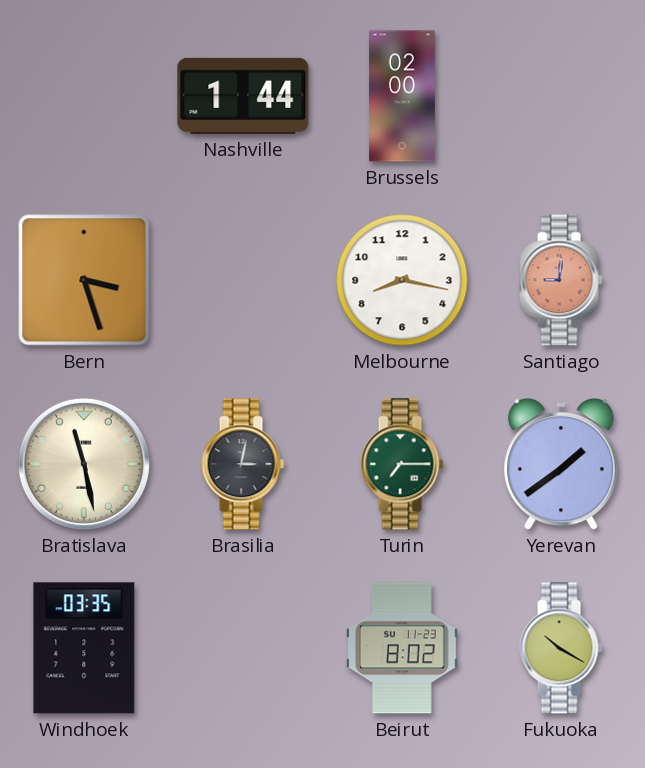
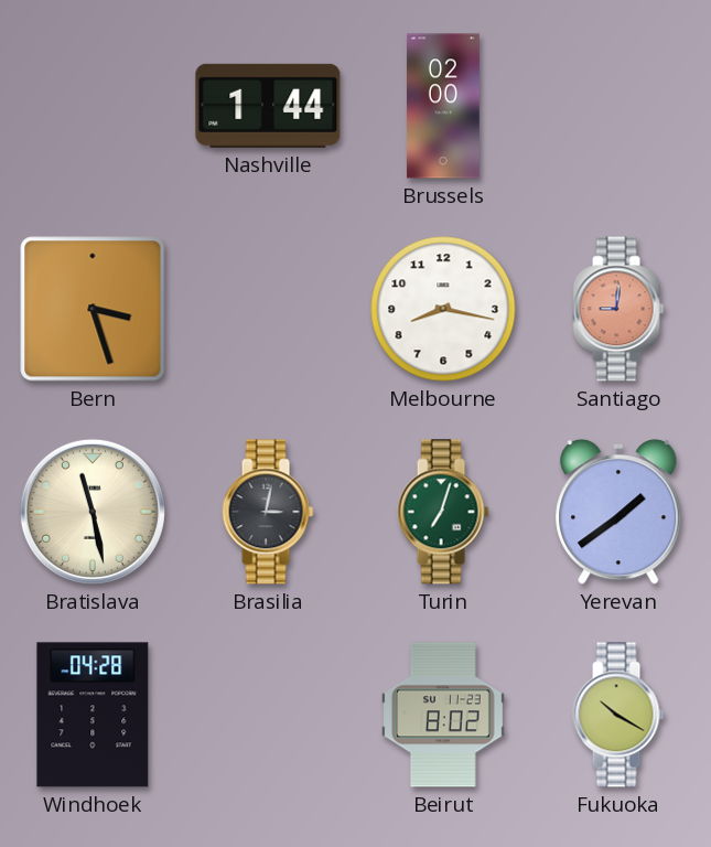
Turin: 7:15 -> 7:03 (443, 512)
Windhoek: 03:35 -> 04:28 (93, 715)
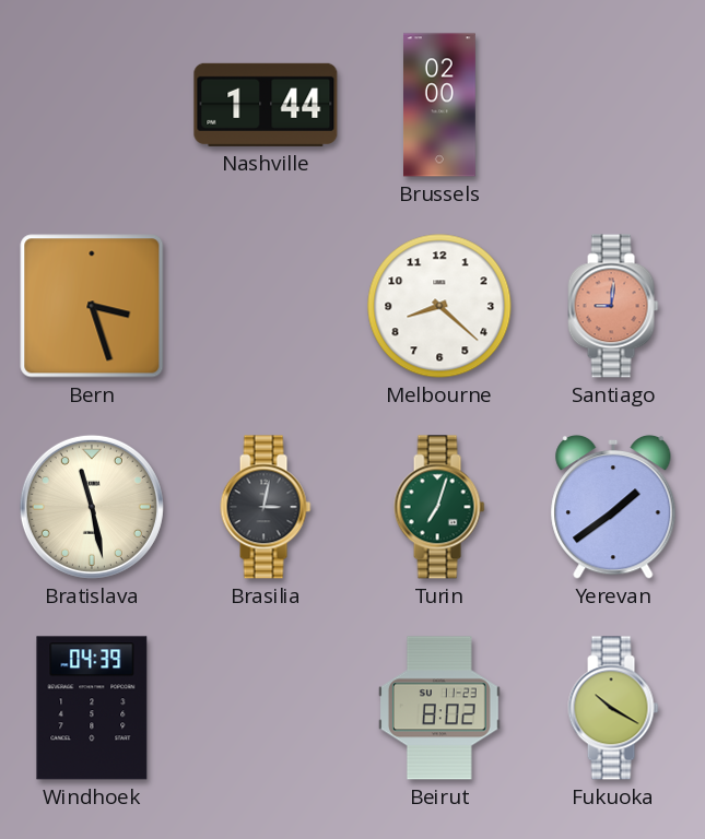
Melbourne: 8:17 -> 8:22 (439, 306)
Windhoek: 04:28 -> 04:39 (92, 708)
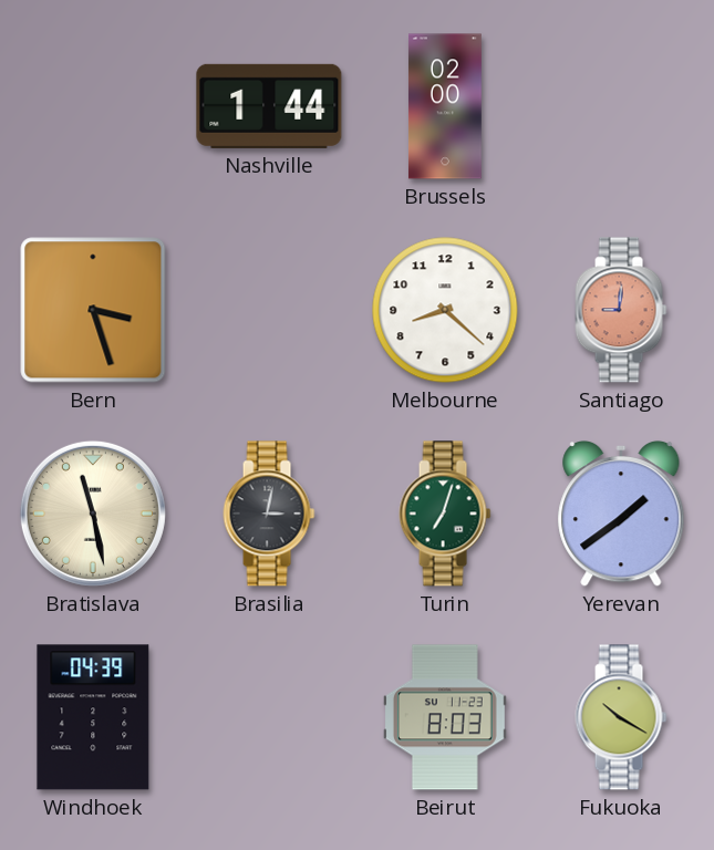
Beirut: 8:02 -> 8:03 (445, 717)
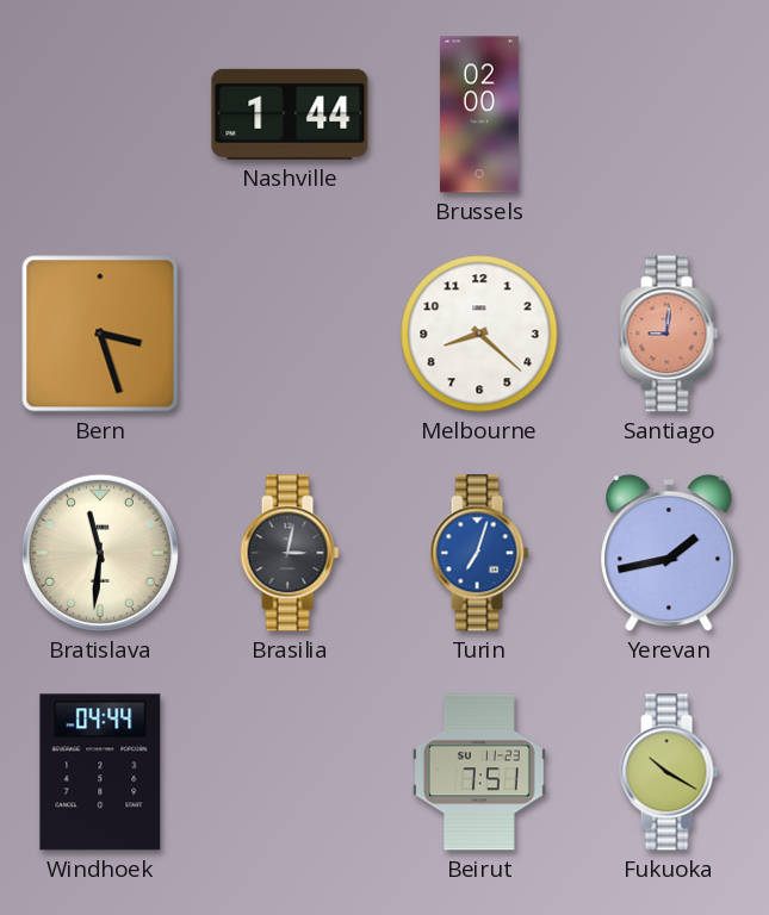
Bratislava: 11:28 -> 11:31 (100, 553)
Turin dial: green -> blue (479, 553)
Yerevan: 1:39 -> 1:43 (669, 553)
Windhoek: 04:39 -> 04:44 (100, 772)
Beirut: 8:03 -> 7:51 (479, 772)
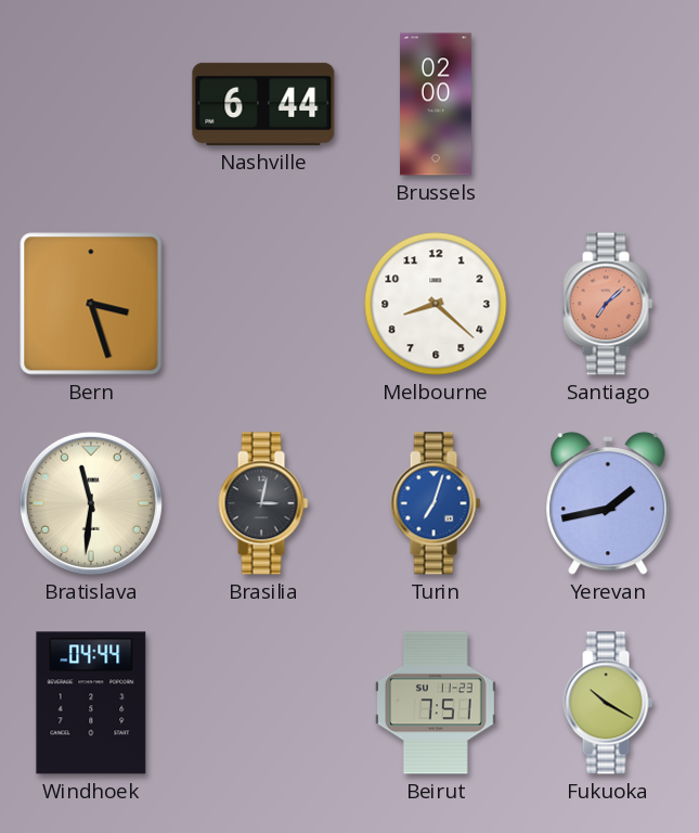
Nashville: 1:44 -> 6:44 (263, 104)
Santiago: 9:01 -> 7:08 (608, 304)
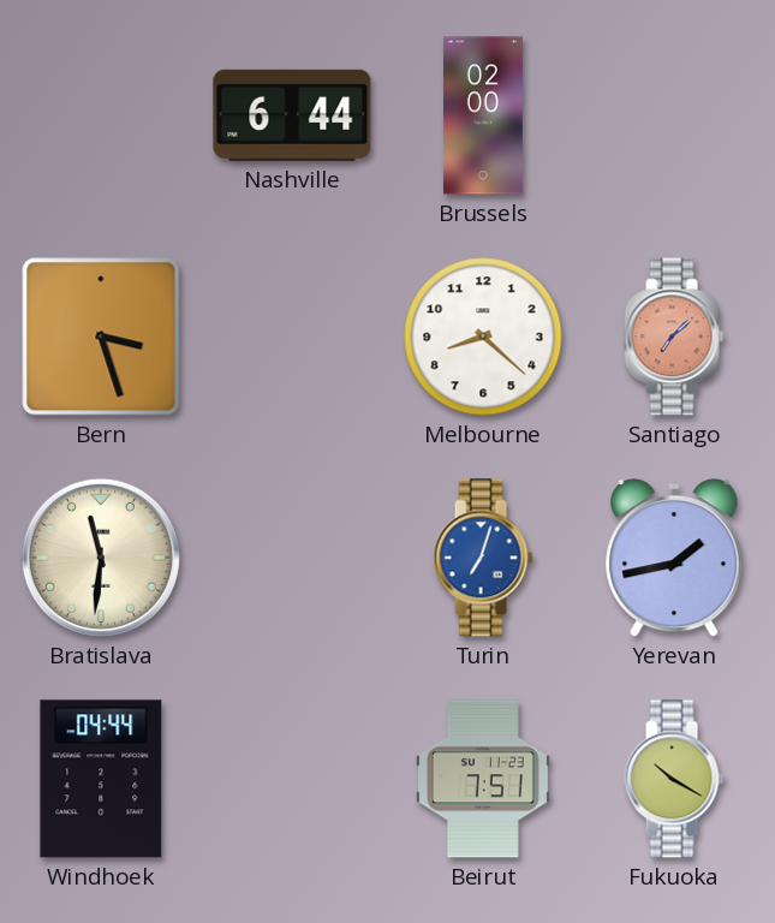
Brasilia: 3:02 -> none (263, 503)
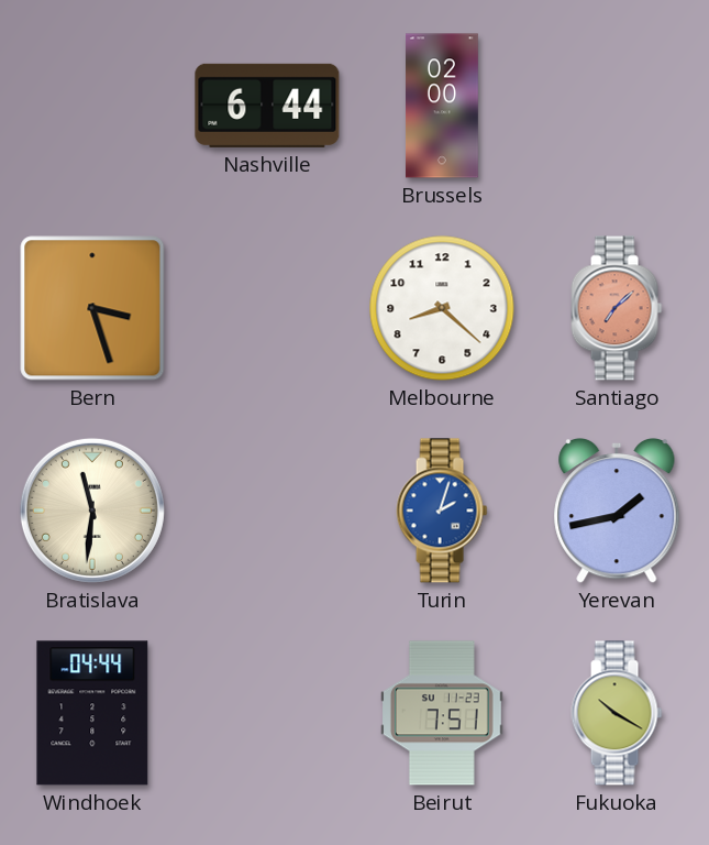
Turin: 7:03 -> 2:03 (442, 511)
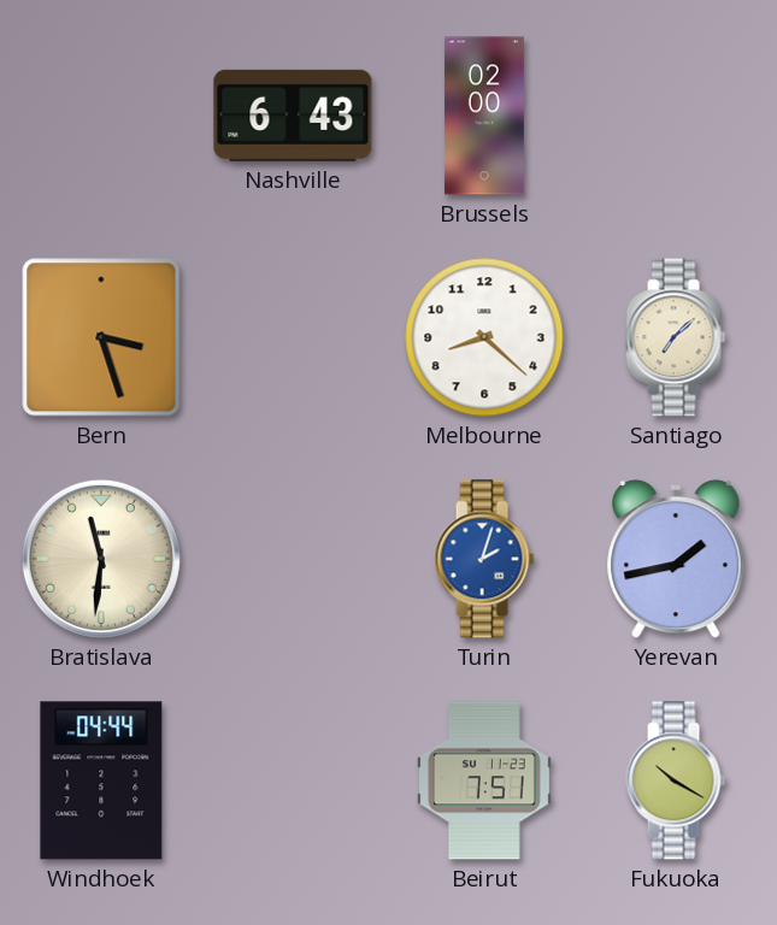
Nashville: 6:44 -> 6:43 (293, 116)
Santiago dial: salmon -> cream (676, 337)
